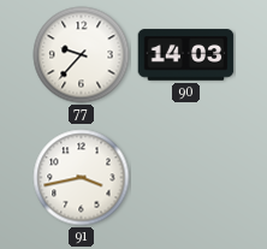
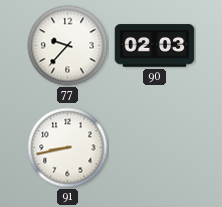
90: 14:03 -> 02:03 (155, 46)
91: 3:43 -> 8:43 (68, 148)
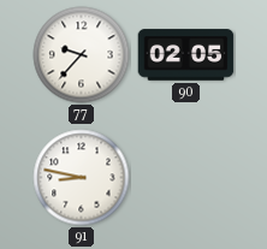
90: 02:03 -> 02:05 (186, 55)
91: 8:43 -> 8:47 (82, 178)
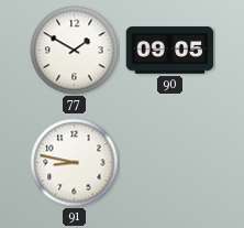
77: 9:37 -> 1:50 (75, 51)
90: 02:05 -> 09:05 (170, 51)
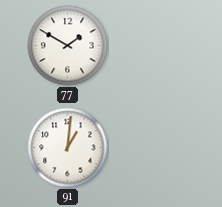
90: 09:05 -> none (170, 51)
91: 8:47 -> 1:01 (68, 148)
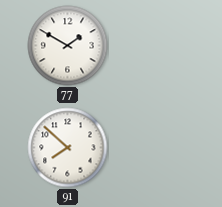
91: 1:01 -> 7:52 (68, 148)
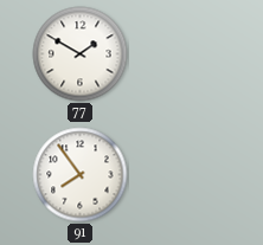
91: 7:52 -> 7:54 (81, 175)
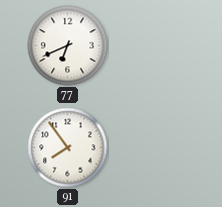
77: 1:50 -> 6:41 (68, 46)
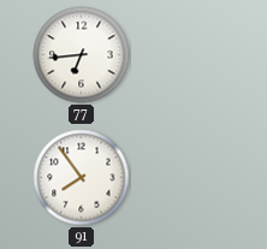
77: 6:41 -> 6:44 (82, 55)
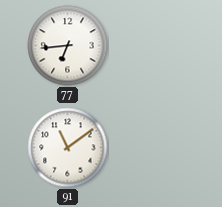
91: 7:54 -> 11:09 (68, 148)
